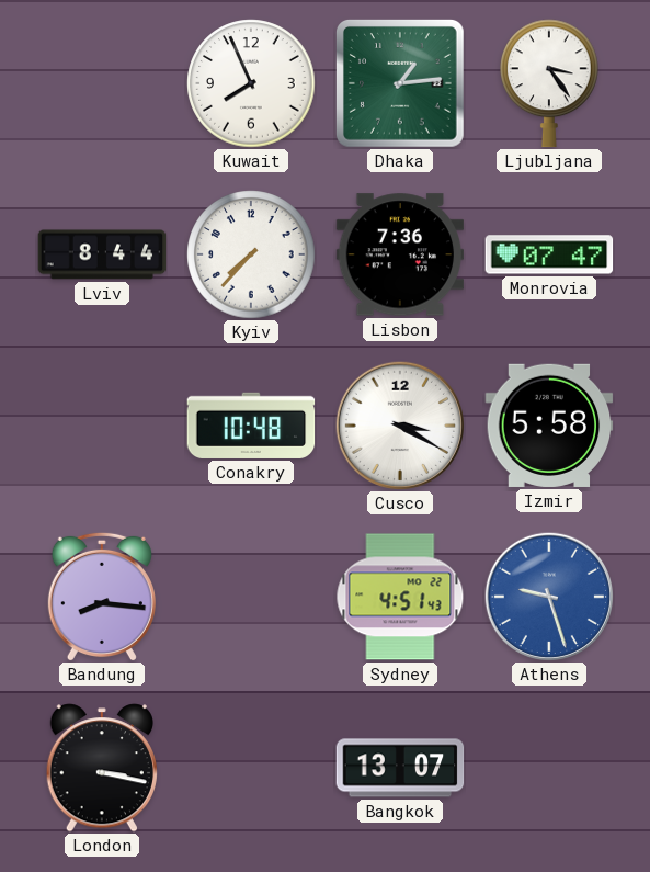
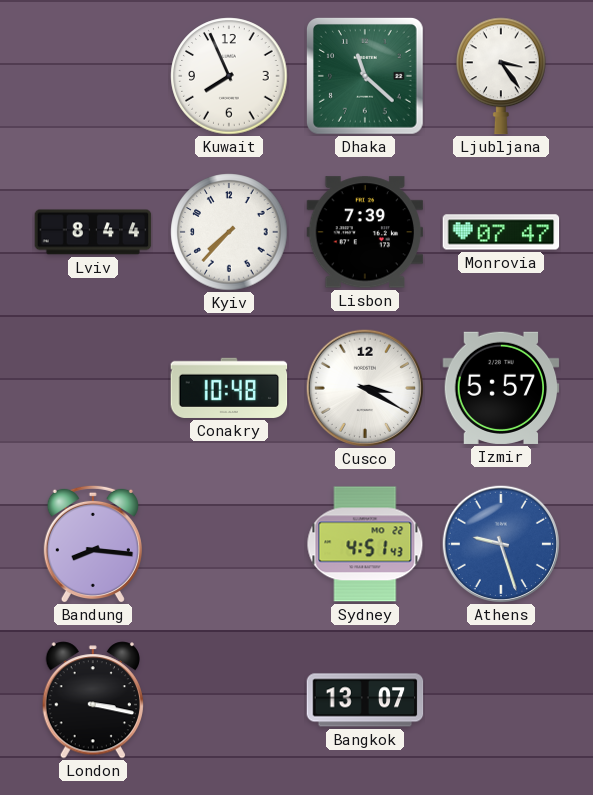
Dhaka: 1:14 -> 11:22 (365, 76)
Lisbon: 7:36 -> 7:39 (365, 232)
Izmir: 5:58 -> 5:57 (501, 388)
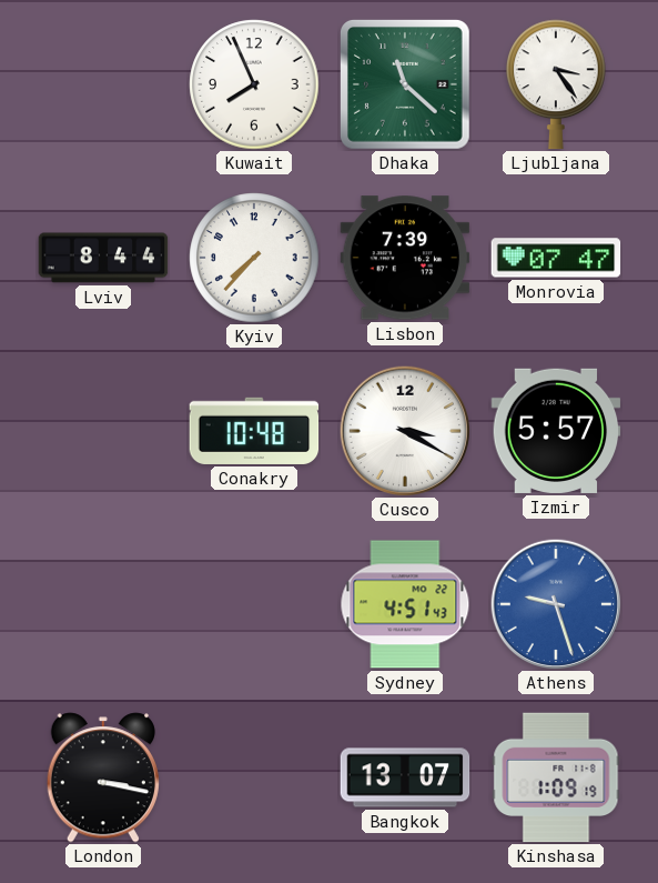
Bandung: 8:16 -> none (93, 544)
Kinshasa: none -> 1:09 (556, 777)
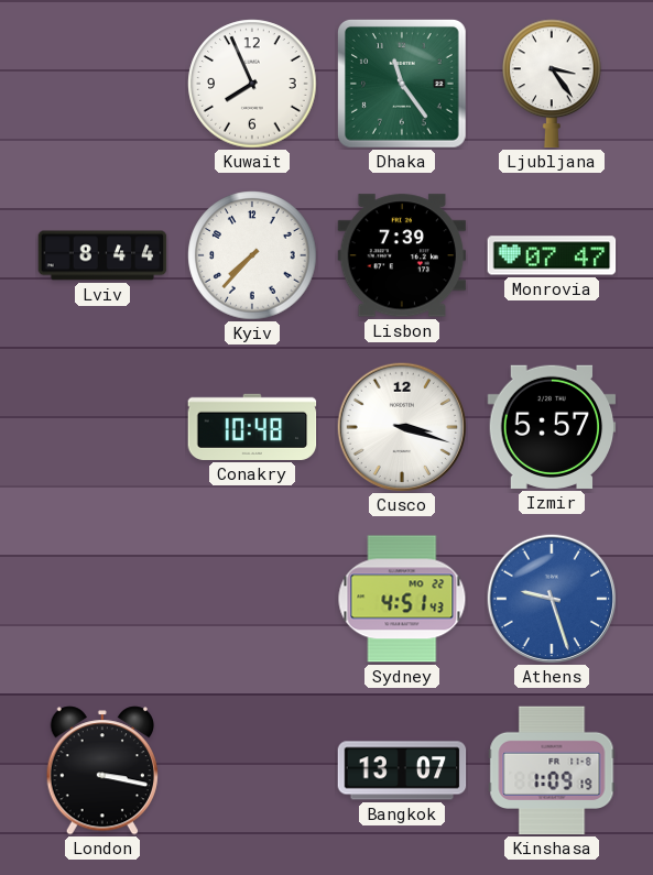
Dhaka: 11:22 -> 11:24 (402, 84)
Cusco: 3:20 -> 3:18 (401, 426)
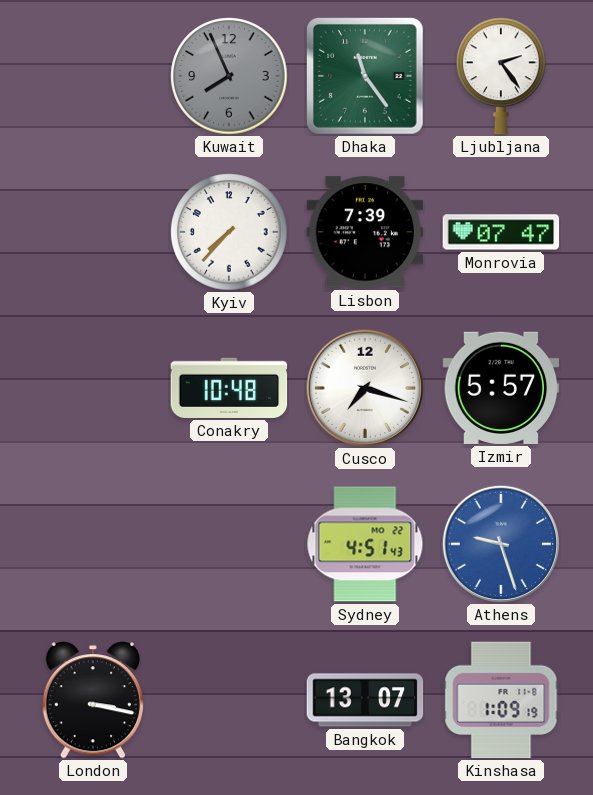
Kuwait dial: white -> grey (229, 76)
Ljubljana: 3:24 -> 2:24 (501, 76)
Lviv: 8:44 -> none (102, 255)
Cusco: 3:18 -> 7:18 (364, 387)
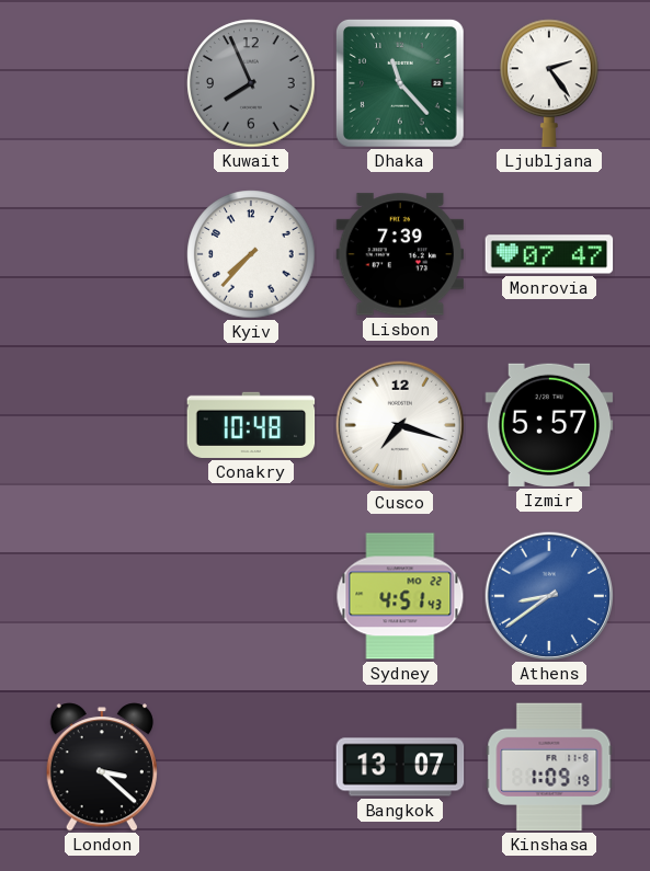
Dhaka: 11:24 -> 11:23 (400, 83)
Athens: 9:27 -> 8:39 (548, 595)
London: 3:17 -> 3:22 (101, 767)
